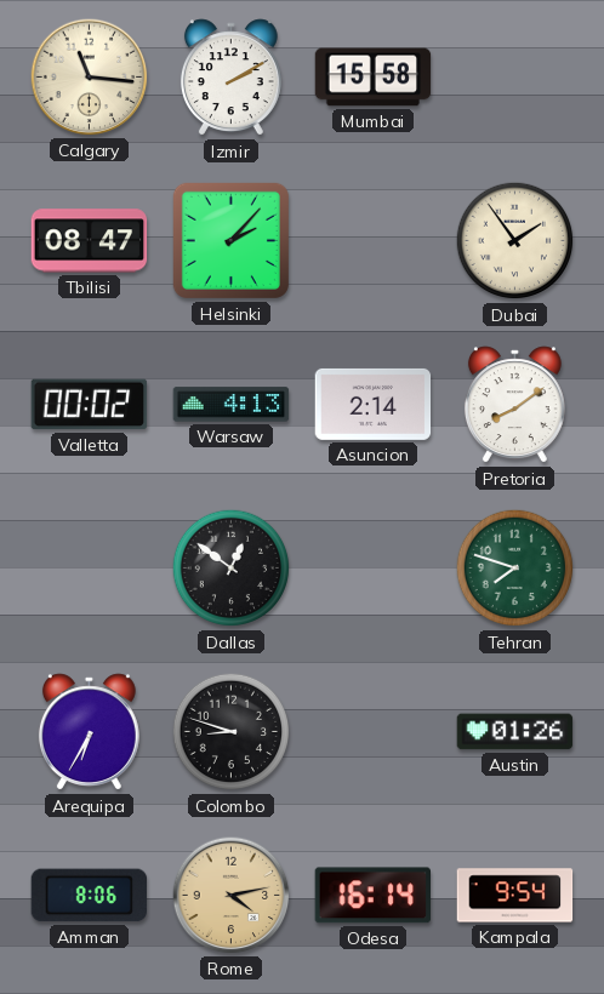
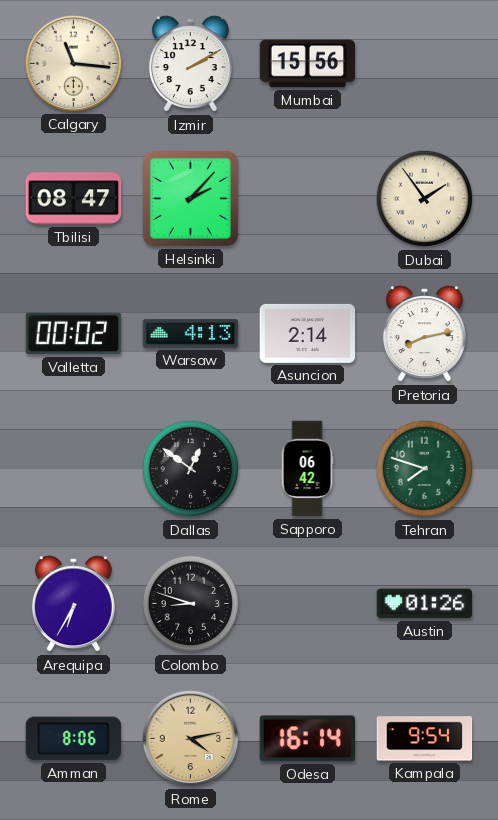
Mumbai: 15:58 -> 15:56 (308, 64)
Pretoria: 8:09 -> 8:13 (424, 334)
Sapporo: none -> 06:42 (307, 469)
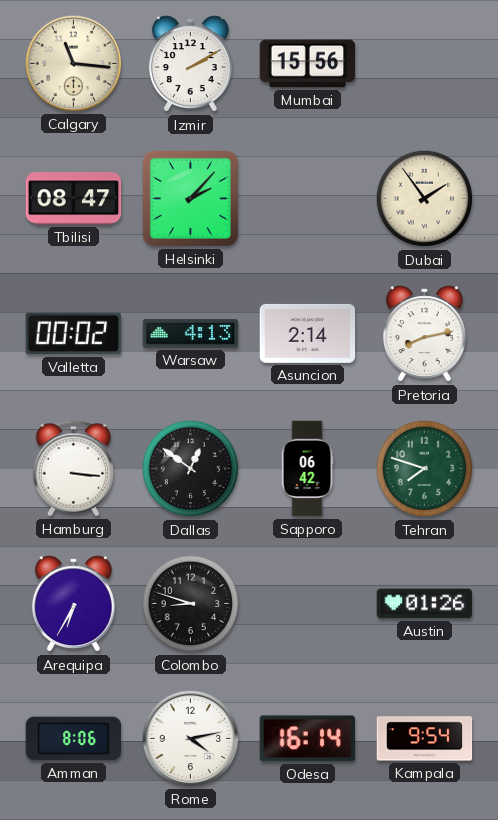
Hamburg: none -> 3:16 (74, 469)
Rome dial: champagne -> white (191, 739)
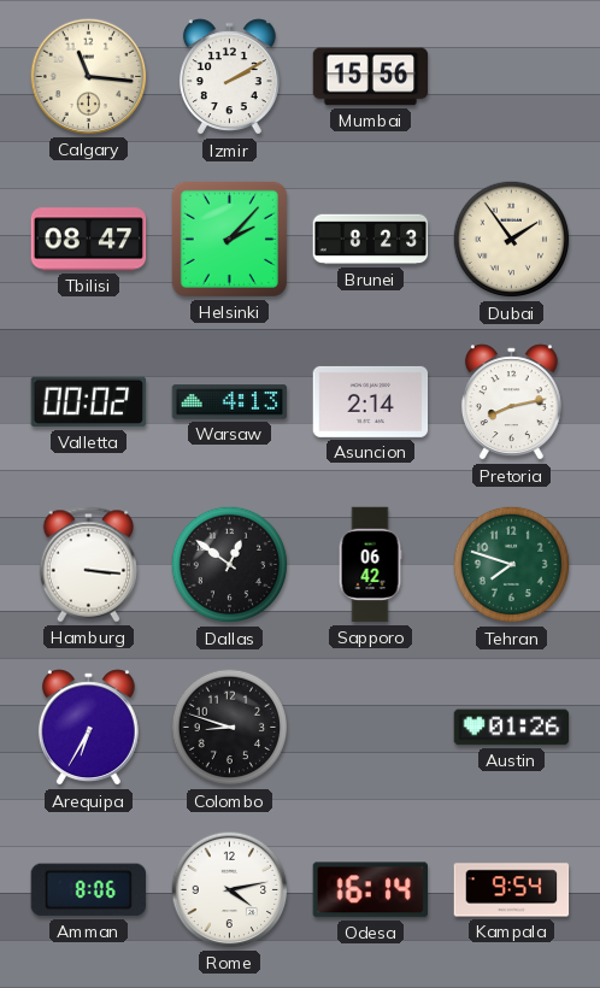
Brunei: none -> 8:23 (371, 240)
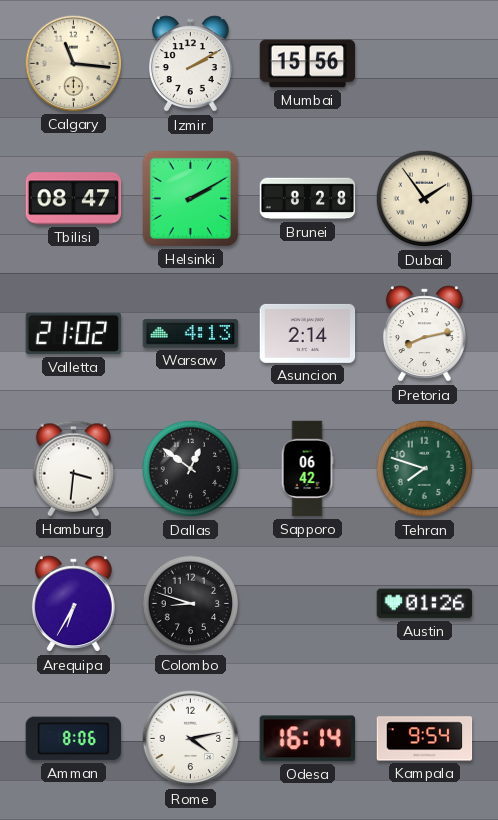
Helsinki: 2:07 -> 2:10 (190, 198)
Brunei: 8:23 -> 8:28 (308, 199)
Valletta: 00:02 -> 21:02 (74, 334)
Hamburg: 3:16 -> 3:31 (74, 469)
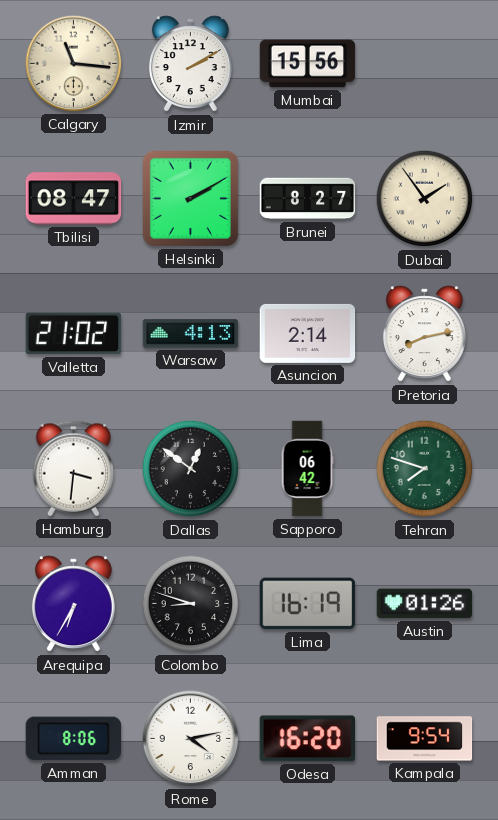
Brunei: 8:28 -> 8:27 (308, 199)
Lima: none -> 16:19 (307, 604)
Odesa: 16:14 -> 16:20 (307, 739)
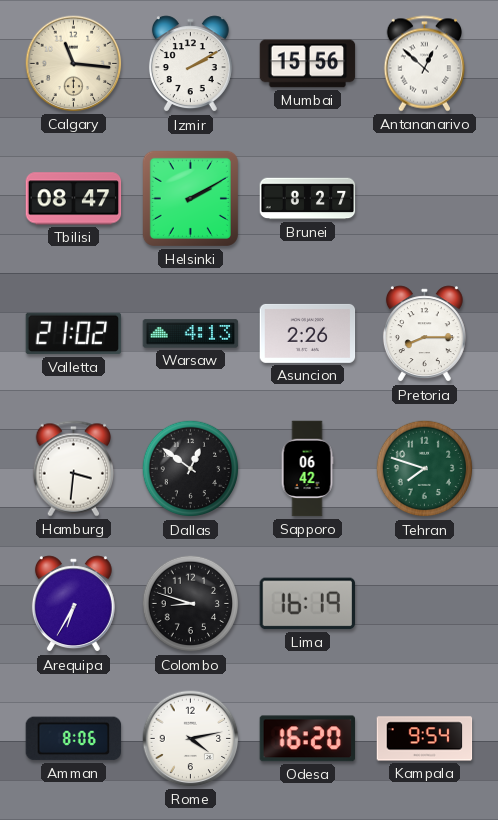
Antananarivo: none -> 12:52 (425, 64)
Dubai: 1:54 -> none (425, 199)
Asuncion: 2:14 -> 2:26 (308, 333)
Pretoria: 8:13 -> 8:15 (424, 334)
Austin: 01:26 -> none (425, 604)
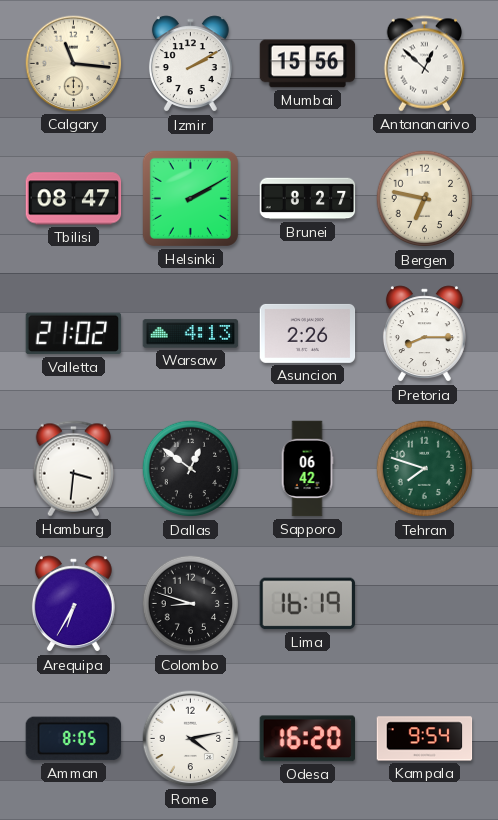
Bergen: none -> 6:47 (425, 199)
Amman: 8:06 -> 8:05 (74, 739)
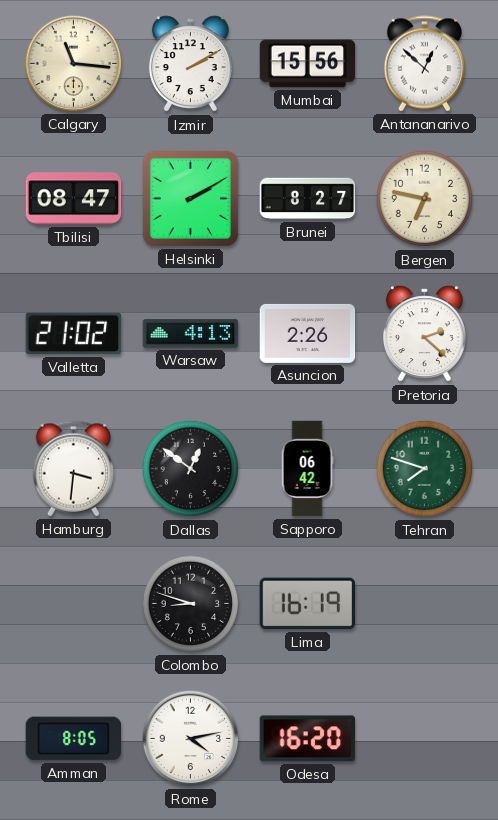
Pretoria: 8:15 -> 2:22 (424, 334)
Arequipa: 6:35 -> none (73, 604)
Kampala: 9:54 -> none (425, 739)
